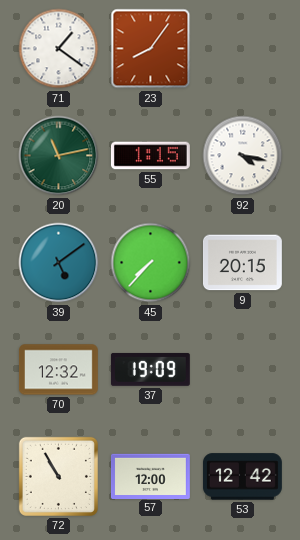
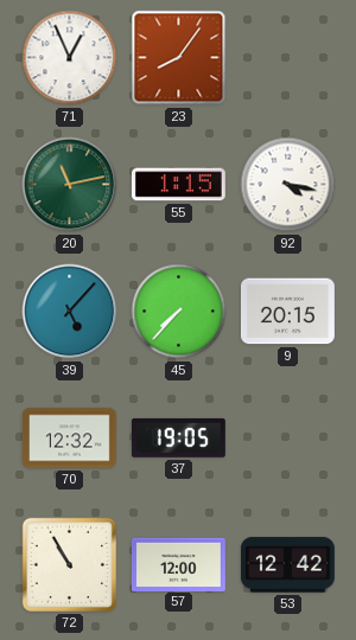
71: 1:21 -> 12:56 (70, 58)
39: 5:09 -> 5:07 (70, 312)
37: 19:09 -> 19:05 (178, 437)
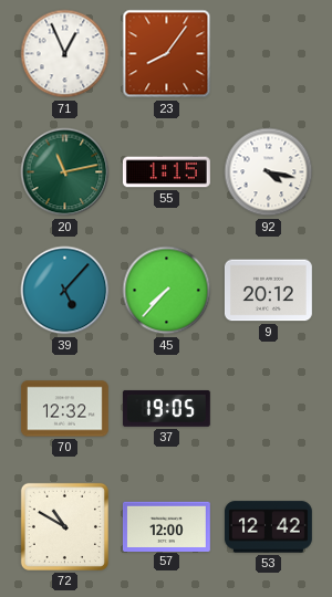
9: 20:15 -> 20:12 (268, 291)
72: 10:55 -> 10:50 (64, 526)
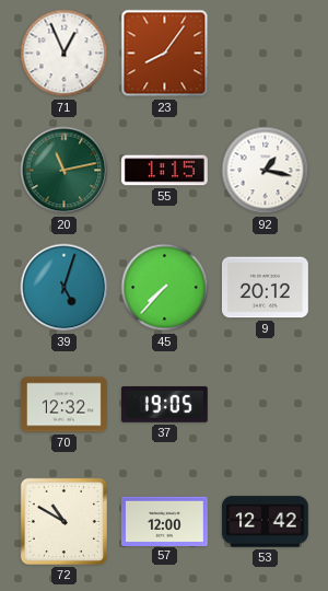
92: 4:17 -> 1:17 (266, 171)
39: 5:07 -> 5:03 (65, 288)
